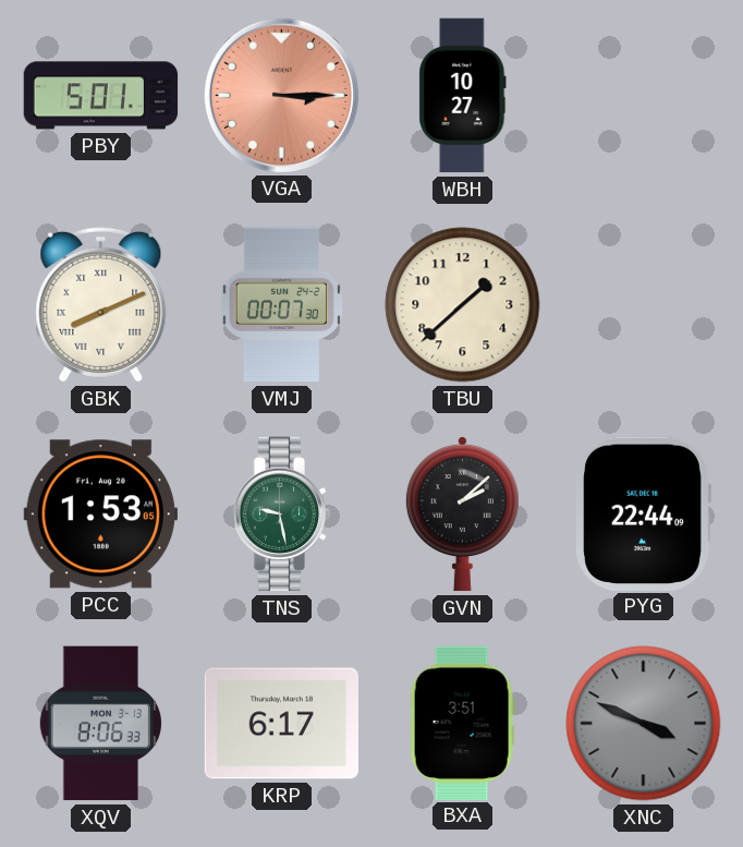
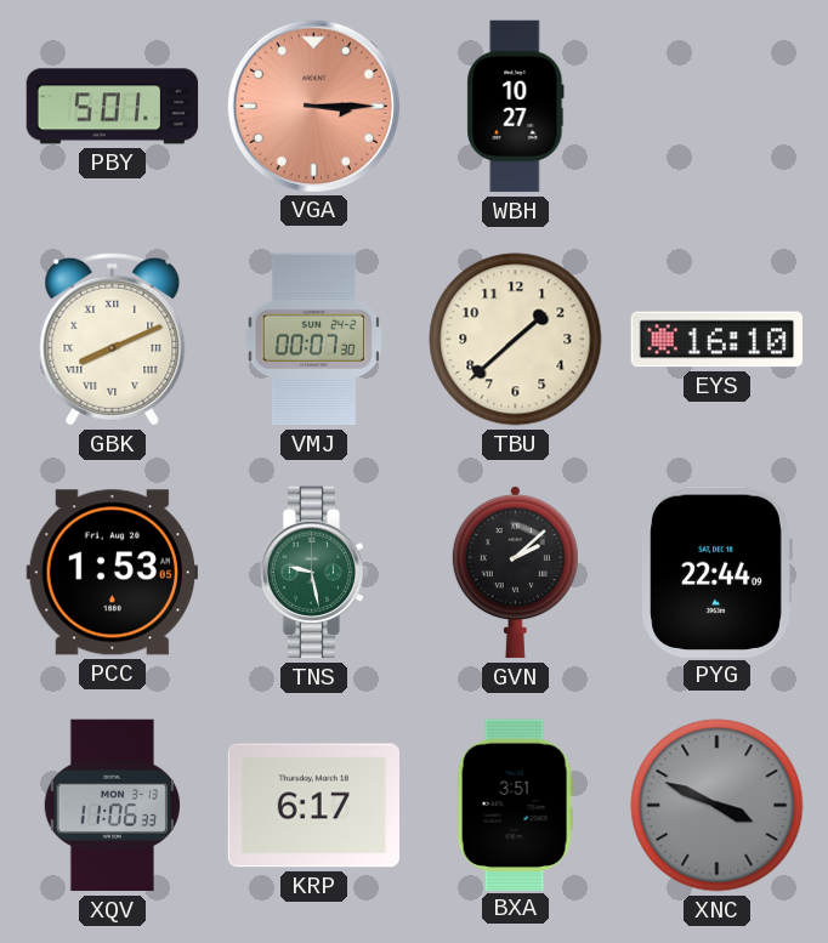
EYS: none -> 16:10 (716, 340)
XQV: 8:06 -> 11:06 (112, 806)
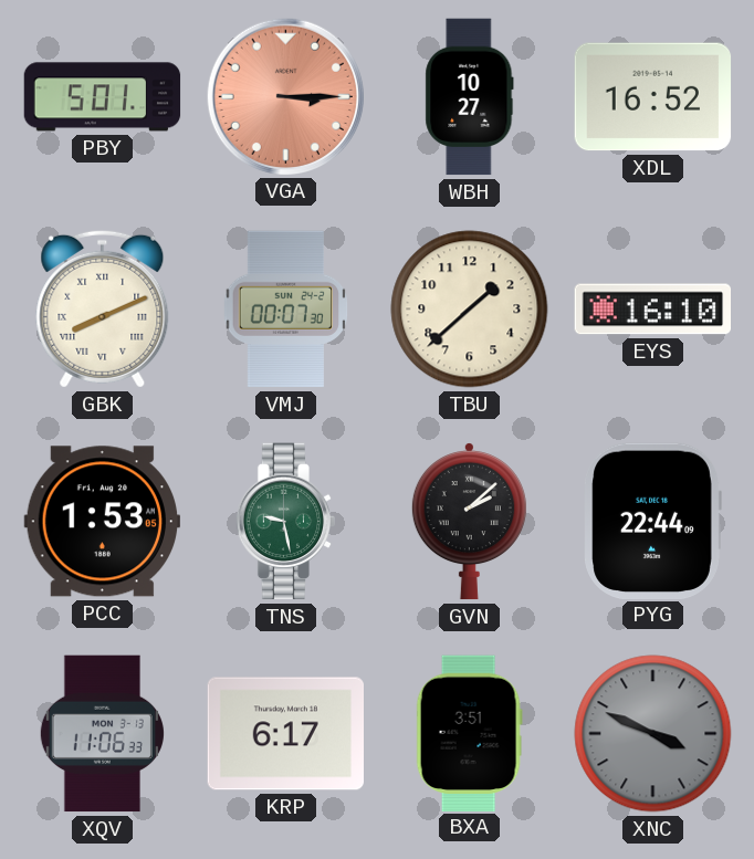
XDL: none -> 16:52 (653, 97)
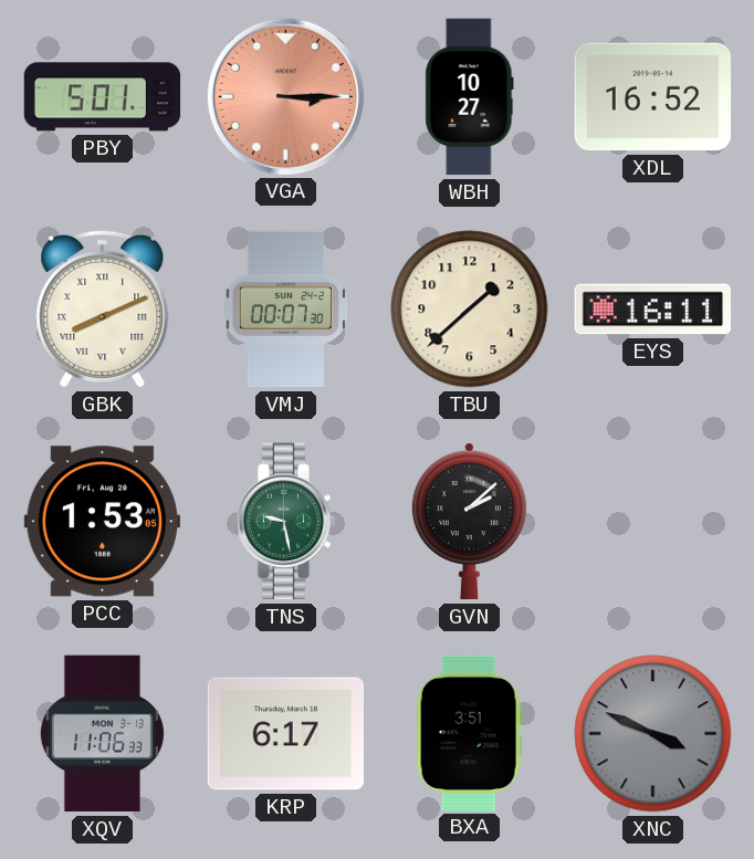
EYS: 16:10 -> 16:11 (652, 310)
PYG: 22:44 -> none (652, 521)
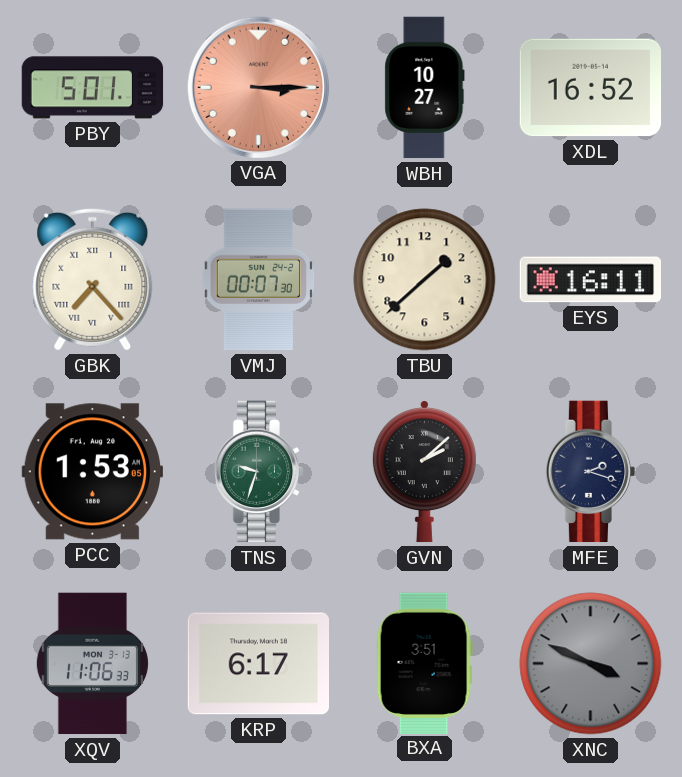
GBK: 8:11 -> 7:23 (93, 279)
TNS: 9:28 -> 9:33 (259, 472)
MFE: none -> 2:18 (591, 472)
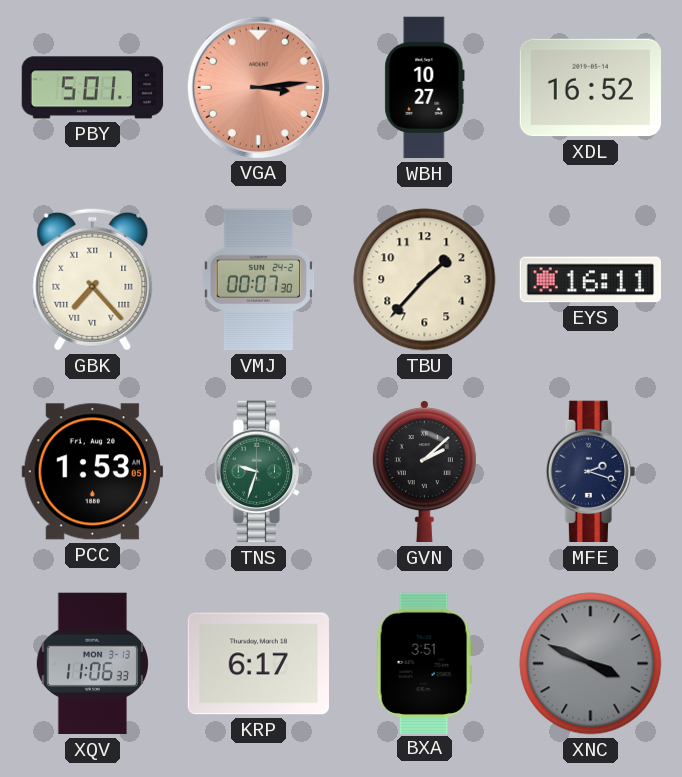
VGA: 3:15 -> 3:14 (258, 87)
TBU: 1:38 -> 1:37 (425, 280)
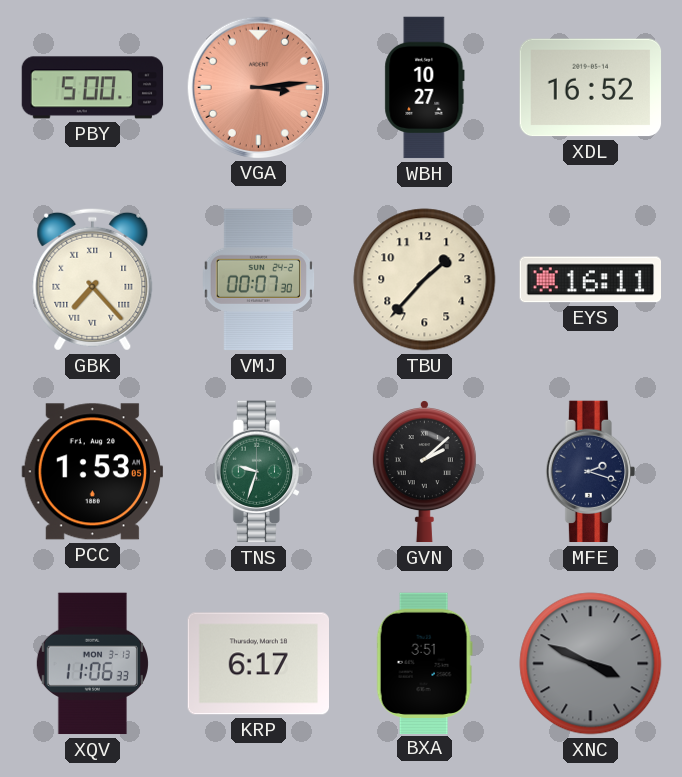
PBY: 5:01 -> 5:00 (93, 88)
